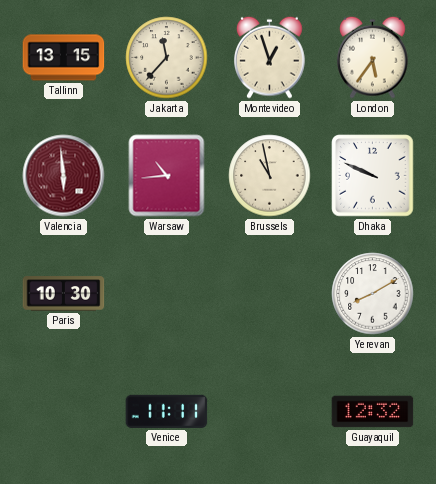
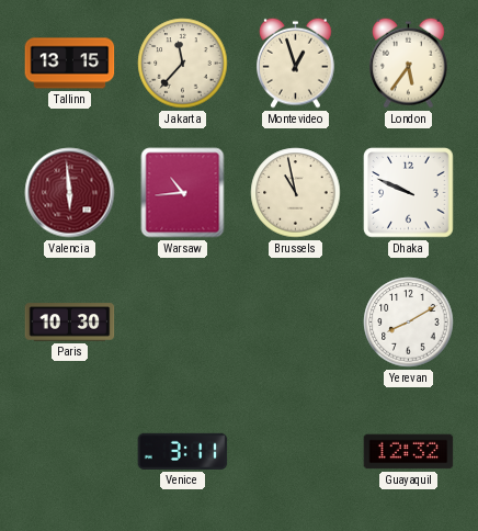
Venice: 11:11 -> 3:11 (183, 451)
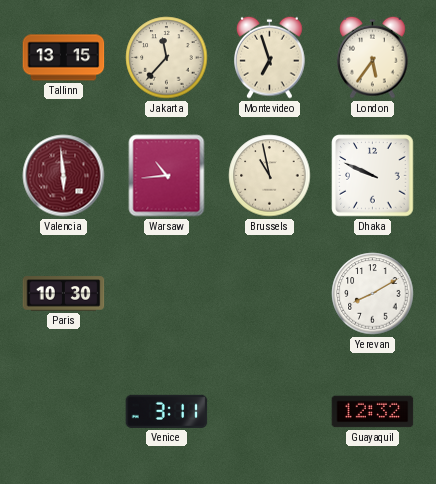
Montevideo: 12:57 -> 6:57 (270, 57)
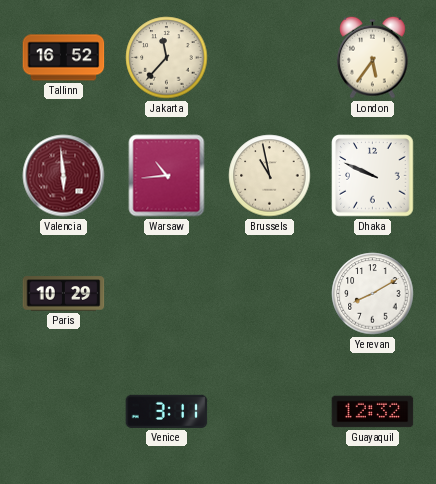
Tallinn: 13:15 -> 16:52 (64, 58)
Montevideo: 6:57 -> none (270, 57)
Paris: 10:30 -> 10:29 (64, 294)
